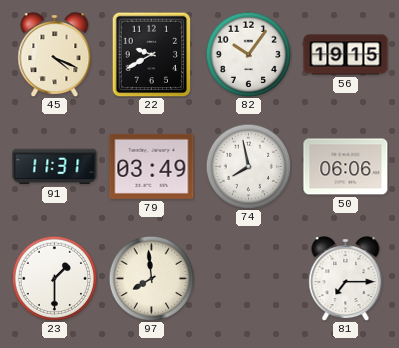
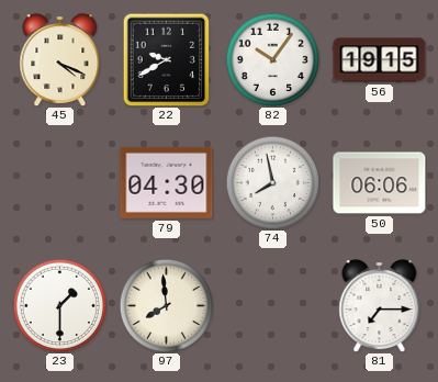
91: 11:31 -> none (55, 167)
79: 03:49 -> 04:30 (167, 182)
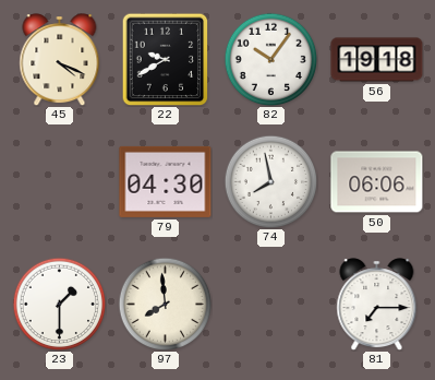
56: 19:15 -> 19:18 (377, 60)
